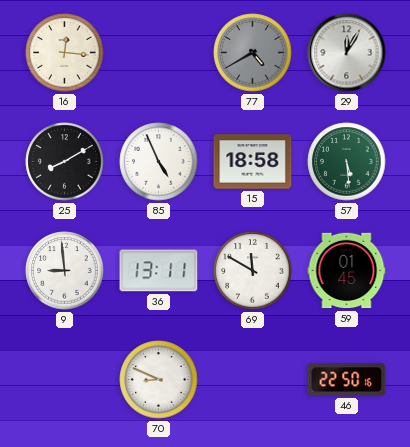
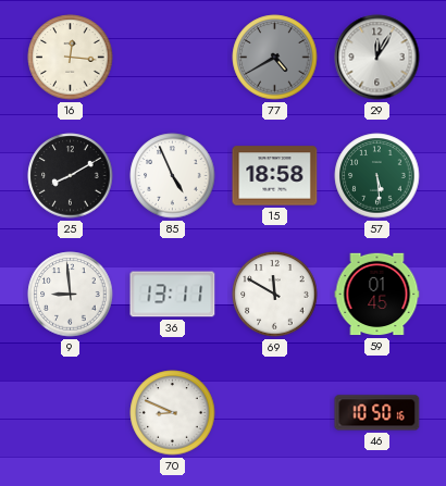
46: 22:50 -> 10:50 (377, 413)
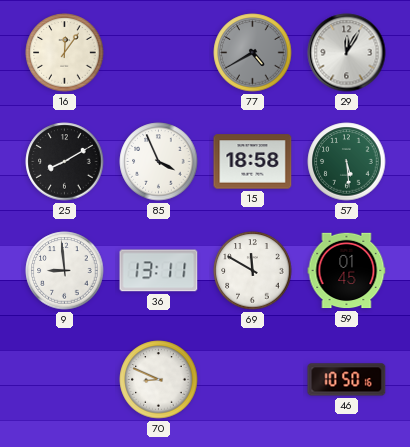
16: 12:16 -> 12:06 (65, 53)
85: 4:56 -> 3:56 (159, 162)
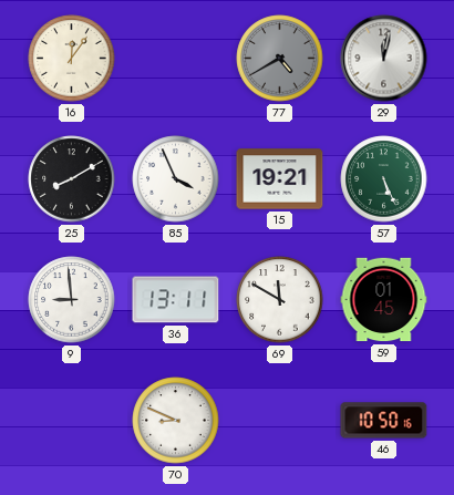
29: 12:05 -> 12:02 (384, 59)
15: 18:58 -> 19:21 (280, 179)
57: 5:29 -> 5:26 (384, 179)
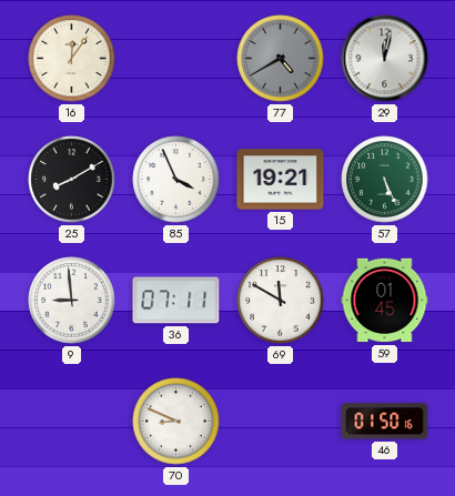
36: 13:11 -> 07:11 (176, 301)
46: 10:50 -> 01:50 (385, 422)
